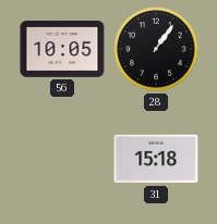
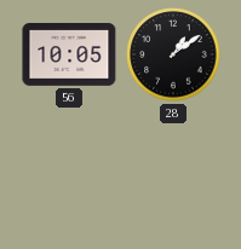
28: 1:06 -> 1:09 (173, 54)
31: 15:18 -> none (156, 159)
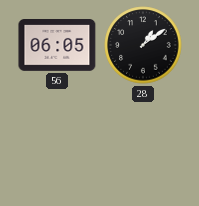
56: 10:05 -> 06:05 (57, 46)
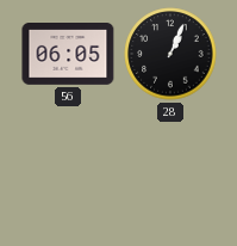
28: 1:09 -> 1:04 (170, 54)
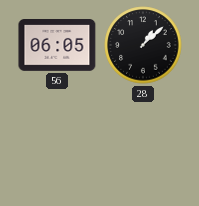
28: 1:04 -> 1:08 (143, 45)
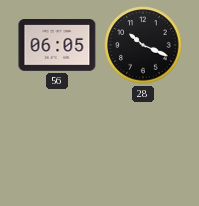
28: 1:08 -> 10:19 (143, 45)
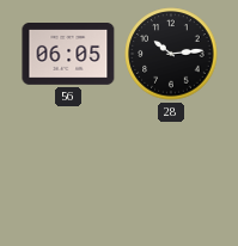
28: 10:19 -> 10:14 (171, 54)
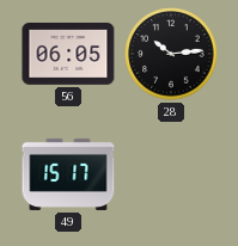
49: none -> 15:17 (68, 174)
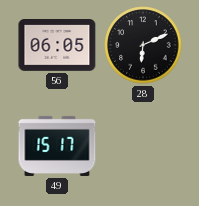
28: 10:14 -> 6:11 (143, 45)
